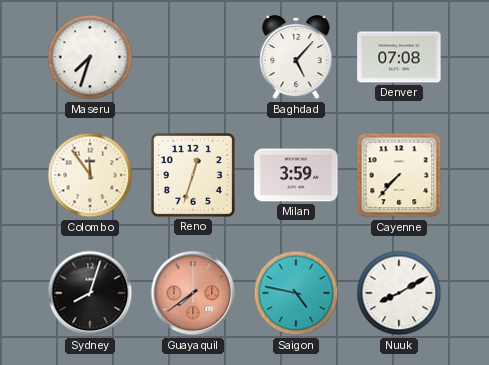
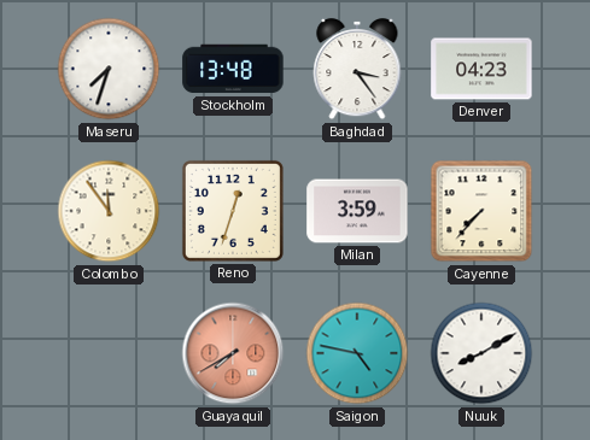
Stockholm: none -> 13:48 (233, 69)
Baghdad: 5:07 -> 3:24 (357, 69)
Denver: 07:08 -> 04:23 (481, 69)
Sydney: 8:03 -> none (90, 293)
Guayaquil: 7:39 -> 7:40 (233, 353)
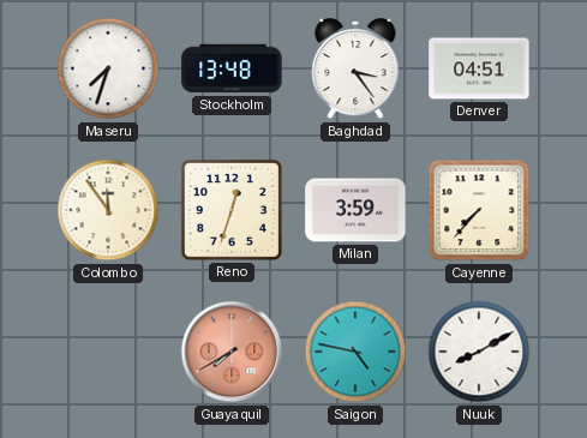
Denver: 04:23 -> 04:51 (479, 68)
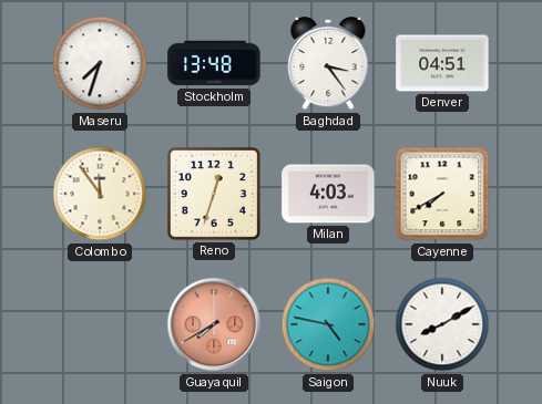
Milan: 3:59 -> 4:03 (328, 194)
Cayenne: 7:37 -> 7:40 (442, 194)
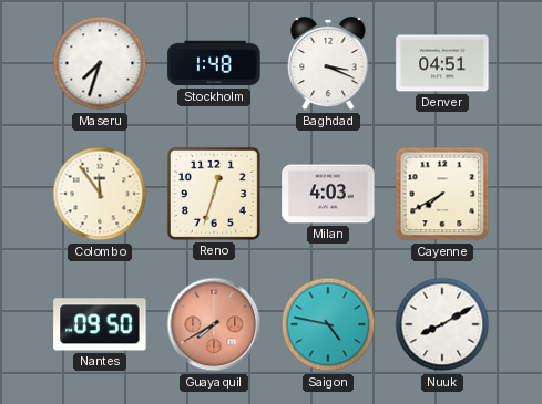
Stockholm: 13:48 -> 1:48 (214, 63)
Baghdad: 3:24 -> 3:19 (328, 63)
Nantes: none -> 09:50 (100, 324)
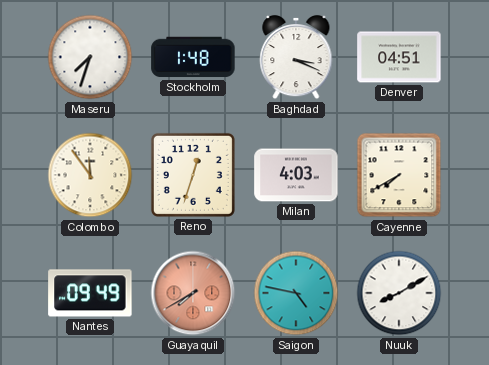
Nantes: 09:50 -> 09:49 (90, 293)
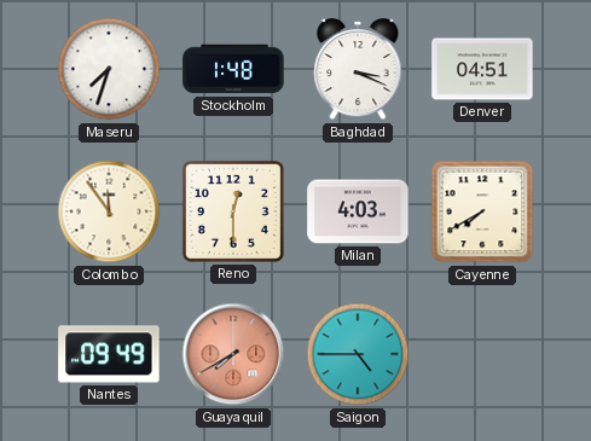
Reno: 12:33 -> 12:30 (233, 211)
Saigon: 4:47 -> 4:45 (358, 354)
Nuuk: 8:10 -> none (399, 293)
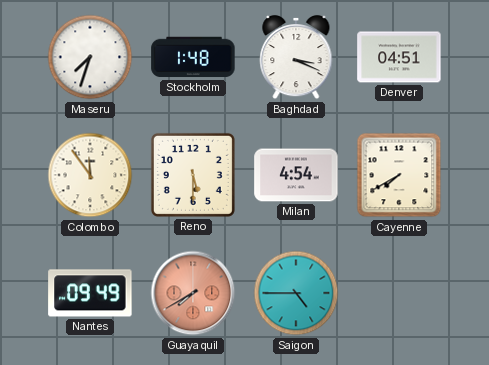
Reno: 12:30 -> 5:30 (193, 175)
Milan: 4:03 -> 4:54 (296, 175)
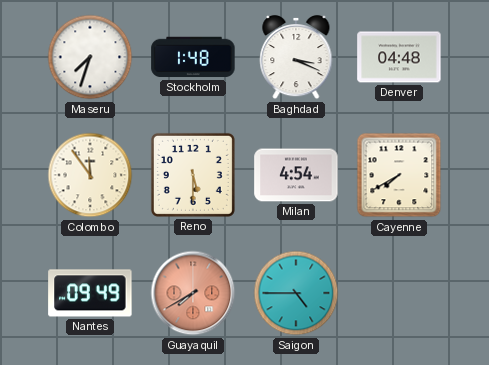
Denver: 04:51 -> 04:48 (399, 57)
